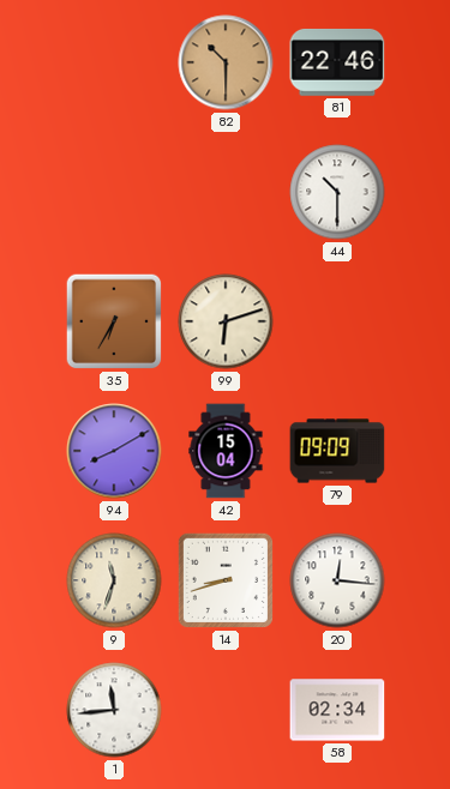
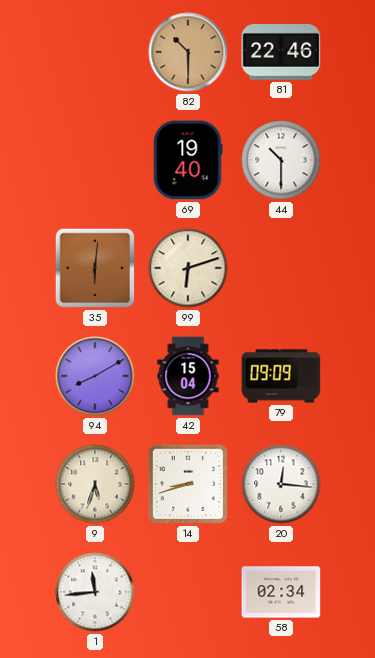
69: none -> 19:40 (188, 160)
35: 6:35 -> 6:01 (95, 268)
9: 11:33 -> 5:33 (95, 484)
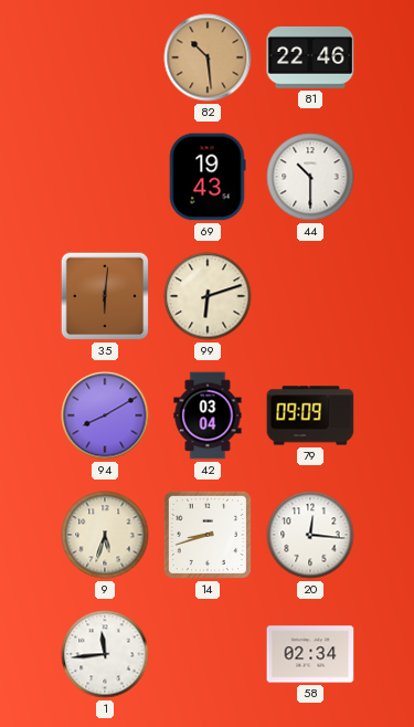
82: 10:30 -> 10:29 (208, 57)
69: 19:40 -> 19:43 (208, 177)
42: 15:04 -> 03:04 (208, 415)
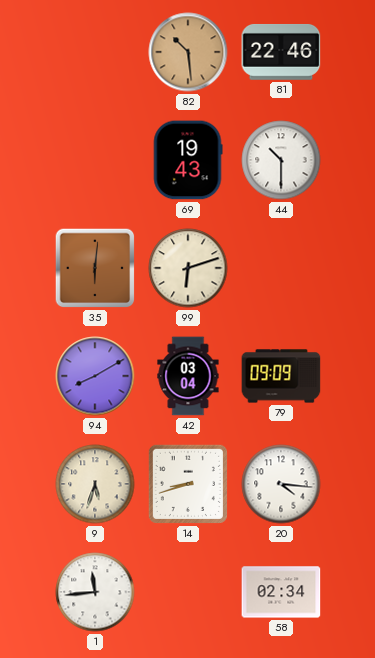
20: 12:16 -> 4:16 (281, 484)
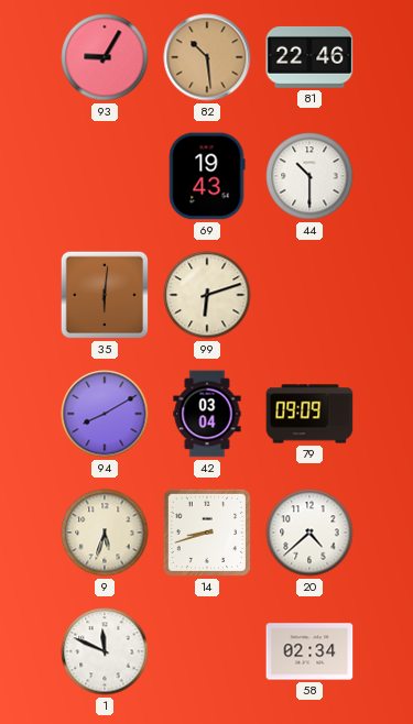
93: none -> 9:05 (105, 57)
20: 4:16 -> 4:38 (309, 533)
1: 11:44 -> 11:49 (105, 651)
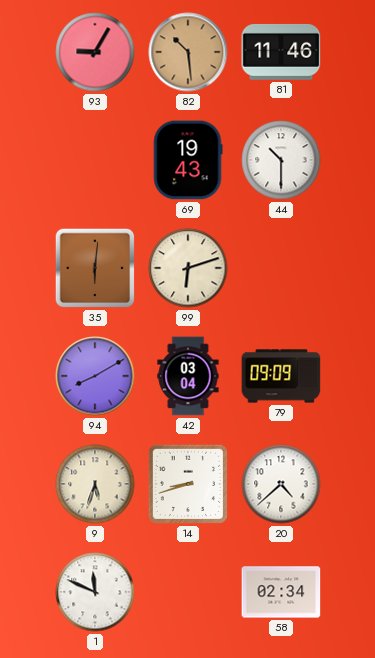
81: 22:46 -> 11:46 (281, 52)
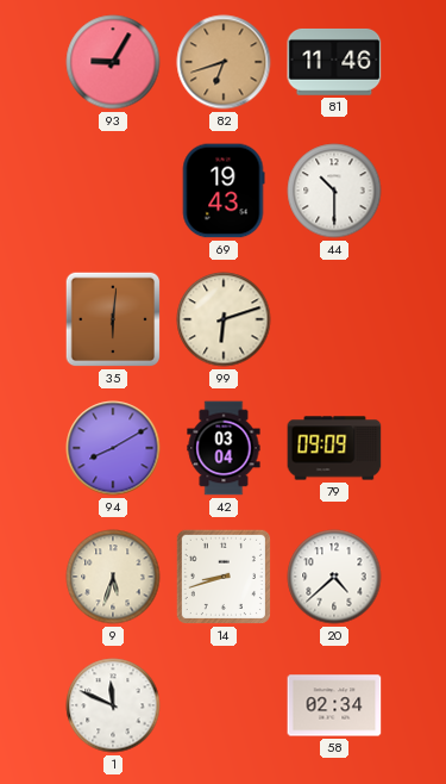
82: 10:29 -> 6:42 (224, 62)
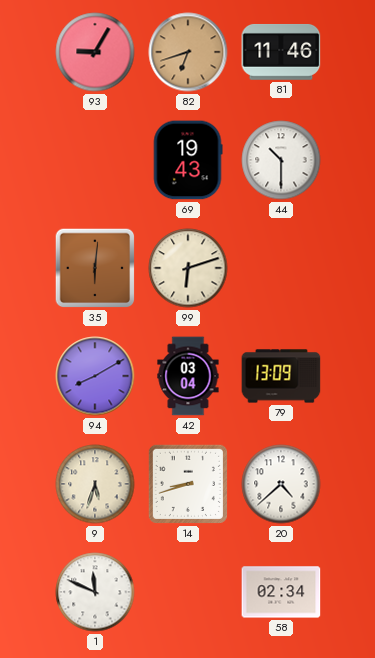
79: 09:09 -> 13:09 (281, 376)
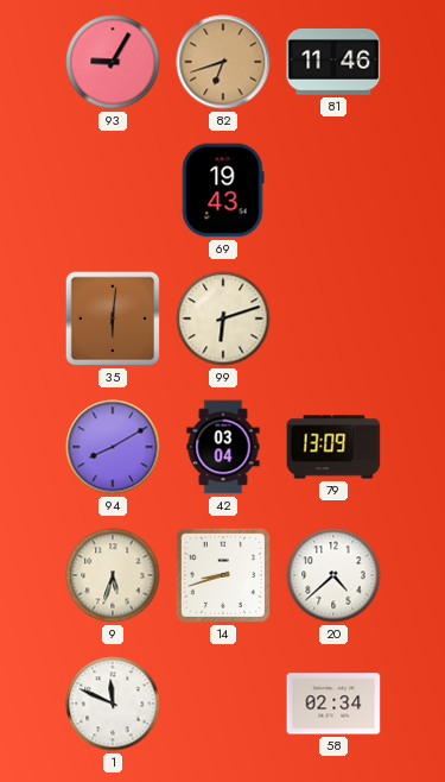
44: 10:30 -> none (281, 160)
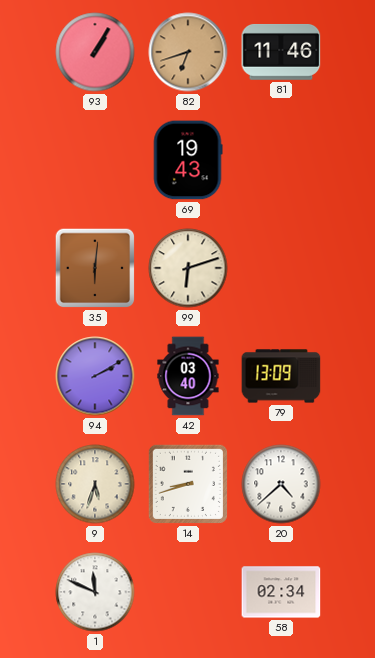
93: 9:05 -> 1:05 (95, 52)
94: 8:10 -> 2:10 (95, 376)
42: 03:04 -> 03:40 (188, 376)
